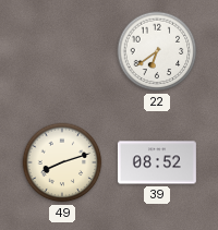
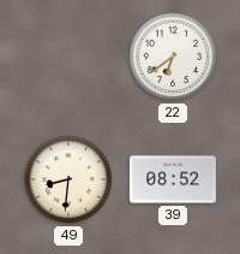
49: 8:12 -> 8:31 (68, 179)
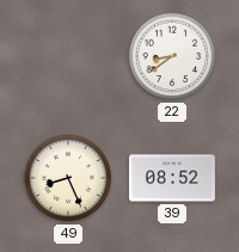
22: 6:39 -> 8:39 (172, 56)
49: 8:31 -> 8:26 (68, 178)
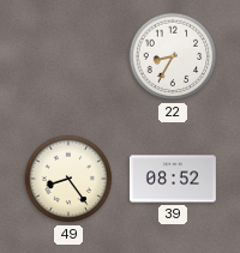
22: 8:39 -> 8:35 (173, 56)
49: 8:26 -> 8:24 (68, 179)
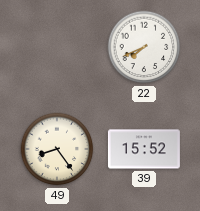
22: 8:35 -> 7:41 (144, 47)
39: 08:52 -> 15:52 (144, 149)
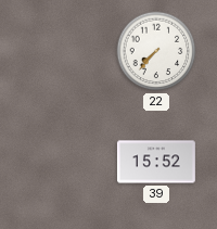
22: 7:41 -> 7:37 (156, 51)
49: 8:24 -> none (57, 149)
